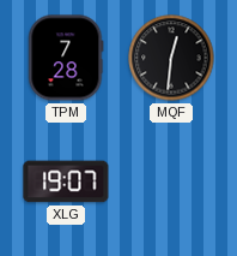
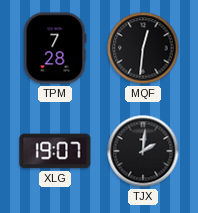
TJX: none -> 2:01 (143, 151)
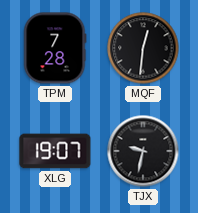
TJX: 2:01 -> 9:32 (143, 151)
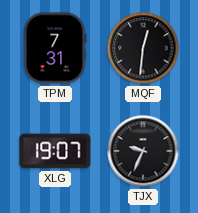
TPM: 7:28 -> 7:31 (55, 48)
TJX: 9:32 -> 9:34 (143, 151)
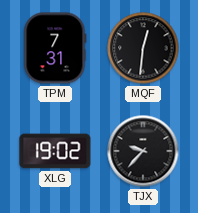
XLG: 19:07 -> 19:02 (55, 151)
TJX: 9:34 -> 9:37 (143, 151)
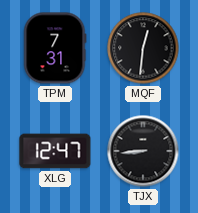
XLG: 19:02 -> 12:47 (55, 151)
TJX: 9:37 -> 8:44 (143, 151)
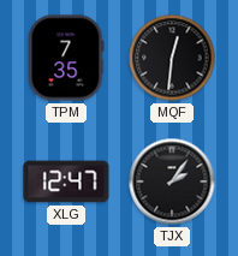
TPM: 7:31 -> 7:35 (66, 58)
TJX: 8:44 -> 2:06 (172, 181)
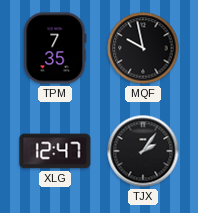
MQF: 12:31 -> 9:58 (143, 48)
